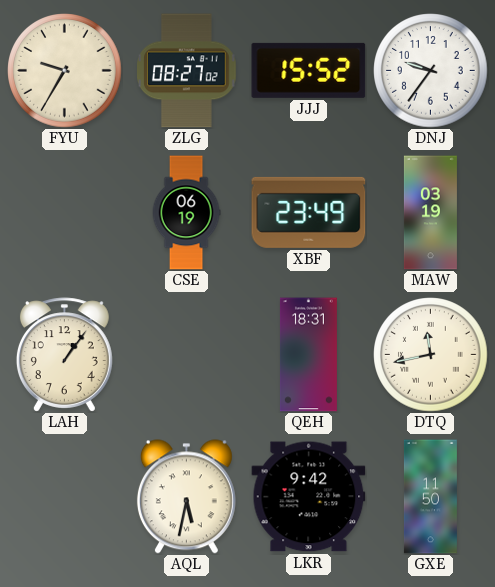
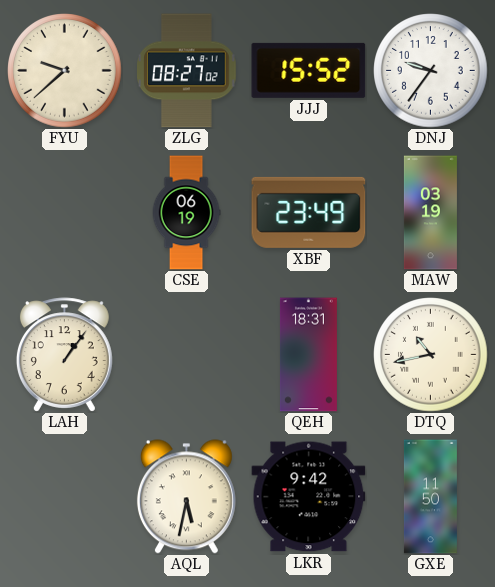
FYU: 9:35 -> 9:38 (65, 71)
DTQ: 11:43 -> 10:43 (431, 355)
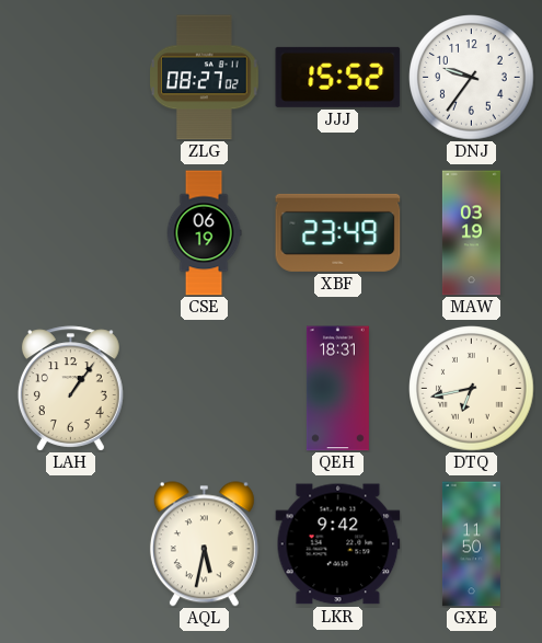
FYU: 9:38 -> none (65, 71)
DTQ: 10:43 -> 6:43 (472, 389)
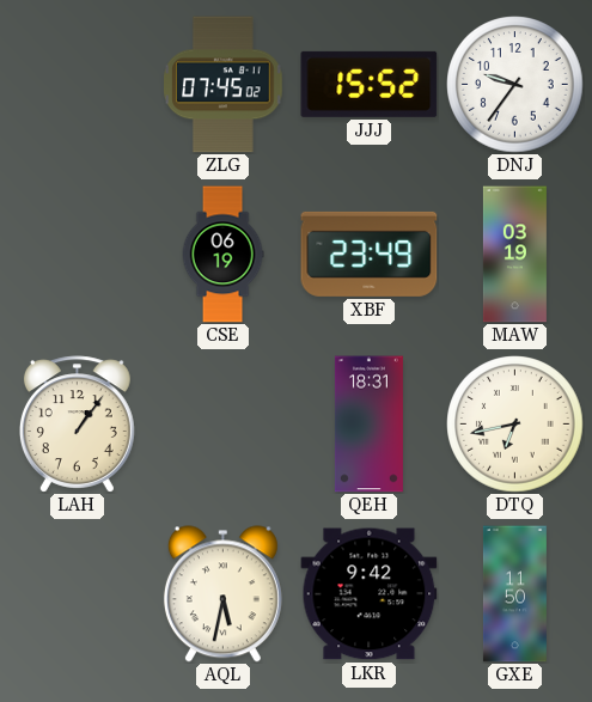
ZLG: 08:27 -> 07:45 (224, 85)
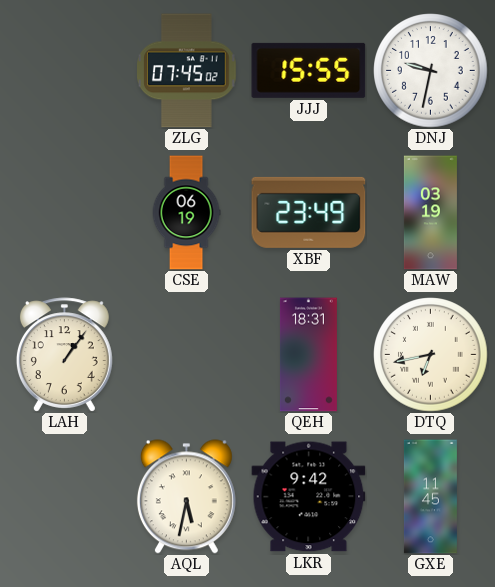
JJJ: 15:52 -> 15:55 (309, 70)
DNJ: 9:36 -> 9:32 (431, 71)
GXE: 11:50 -> 11:45 (430, 497)
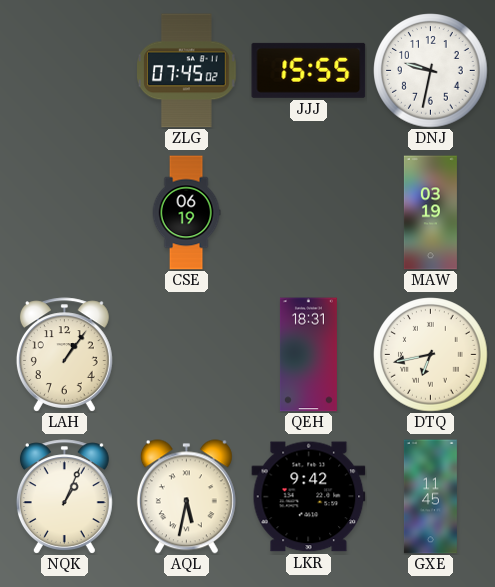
XBF: 23:49 -> none (309, 212)
NQK: none -> 1:04 (64, 497)
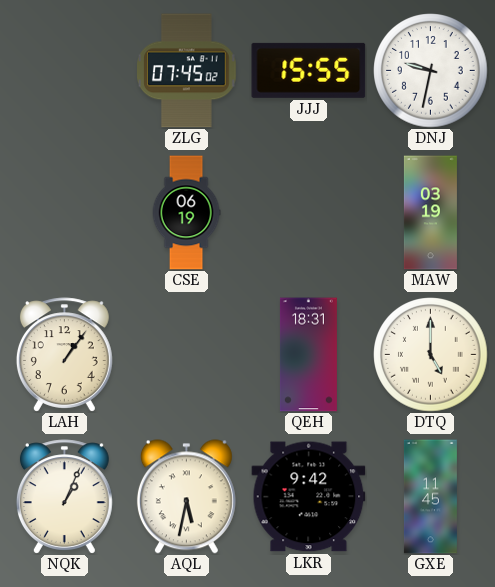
DTQ: 6:43 -> 5:00 (431, 355)
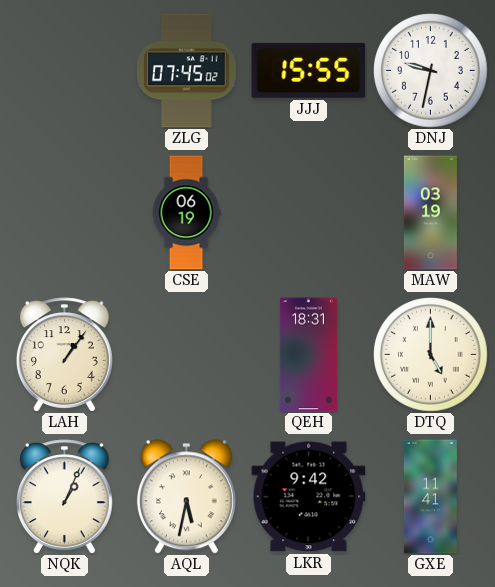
GXE: 11:45 -> 11:41 (430, 497)
